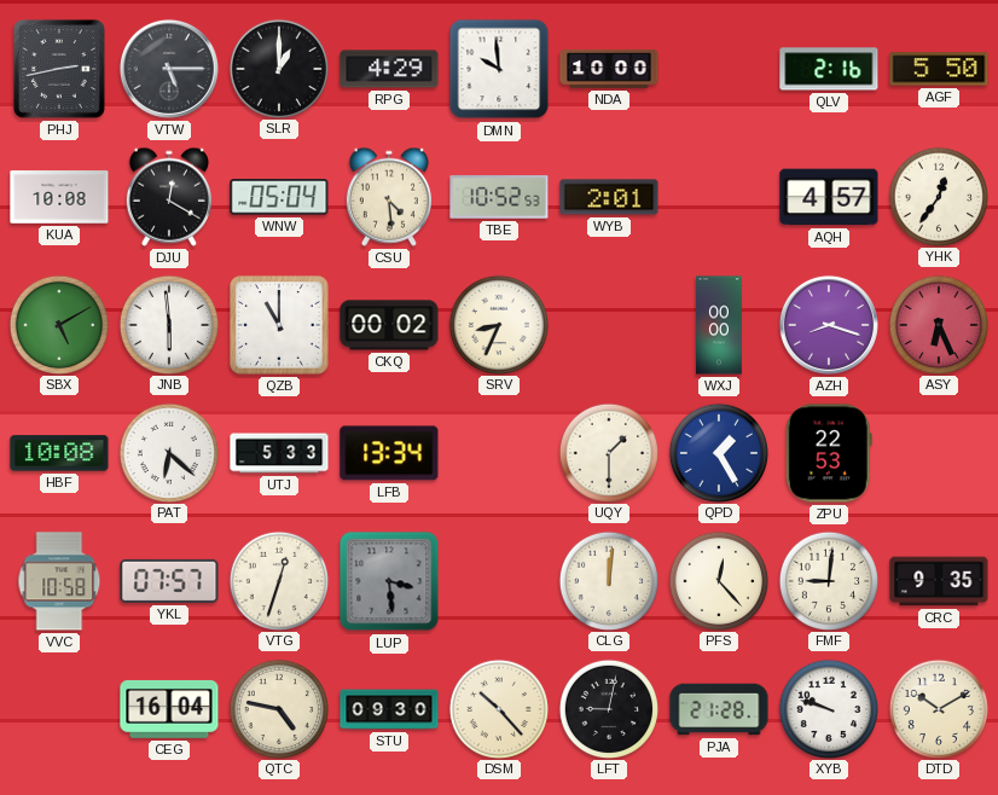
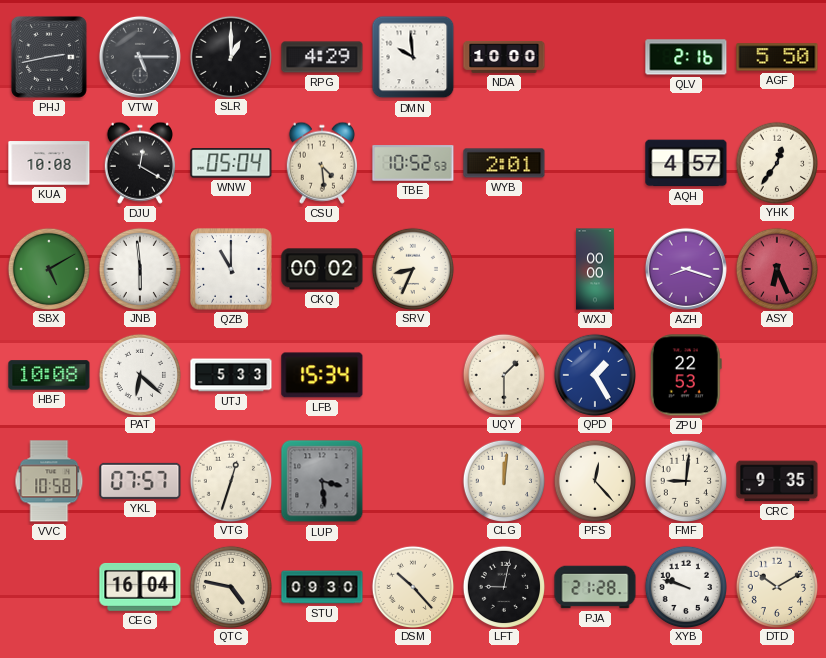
LFB: 13:34 -> 15:34 (322, 375)
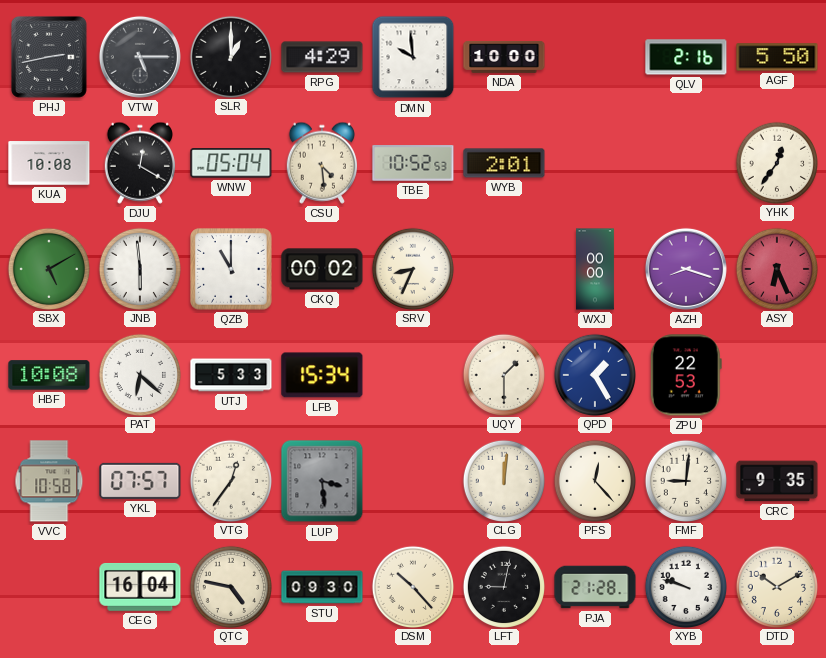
AQH: 4:57 -> none (686, 163)
VTG: 12:33 -> 12:36 (230, 480)
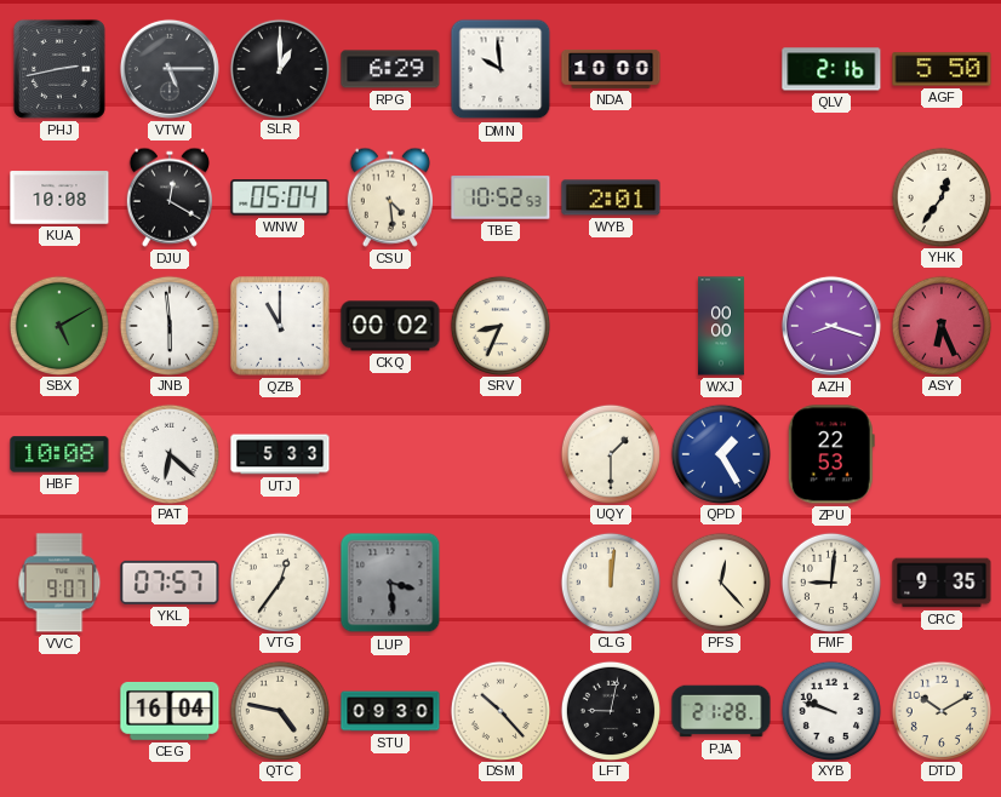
RPG: 4:29 -> 6:29 (390, 69)
LFB: 15:34 -> none (322, 375)
VVC: 10:58 -> 9:07 (59, 583)
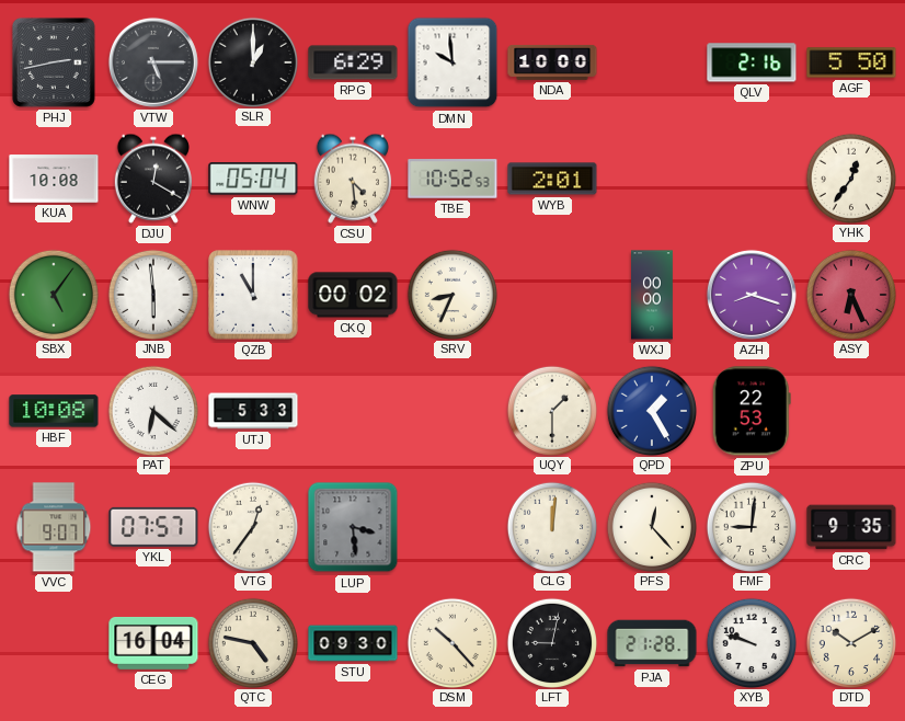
SBX: 5:10 -> 5:06 (53, 294)
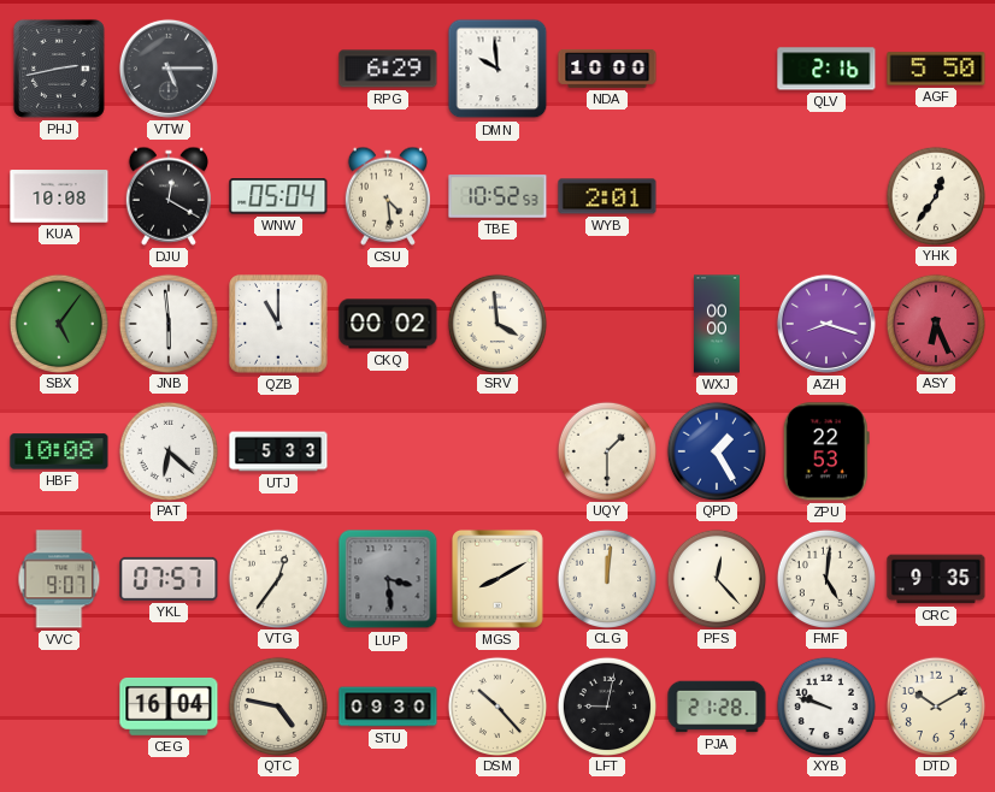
SLR: 1:00 -> none (252, 61)
SRV: 8:34 -> 3:59 (496, 323)
MGS: none -> 8:10 (497, 579)
FMF: 9:01 -> 5:01 (825, 578)
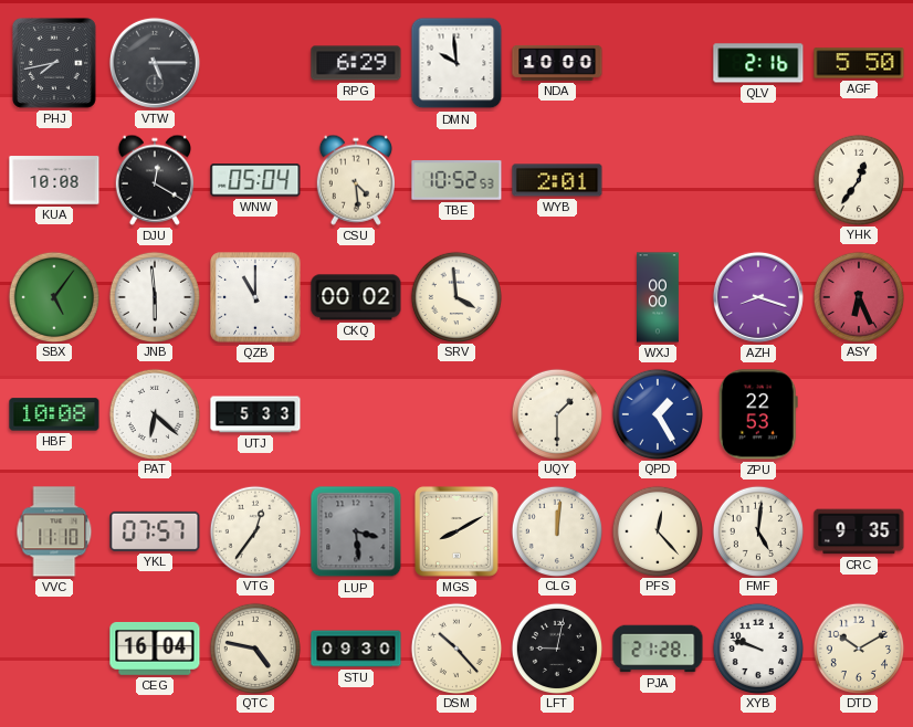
PHJ: 2:43 -> 7:43 (54, 63)
VVC: 9:07 -> 11:10 (54, 531)
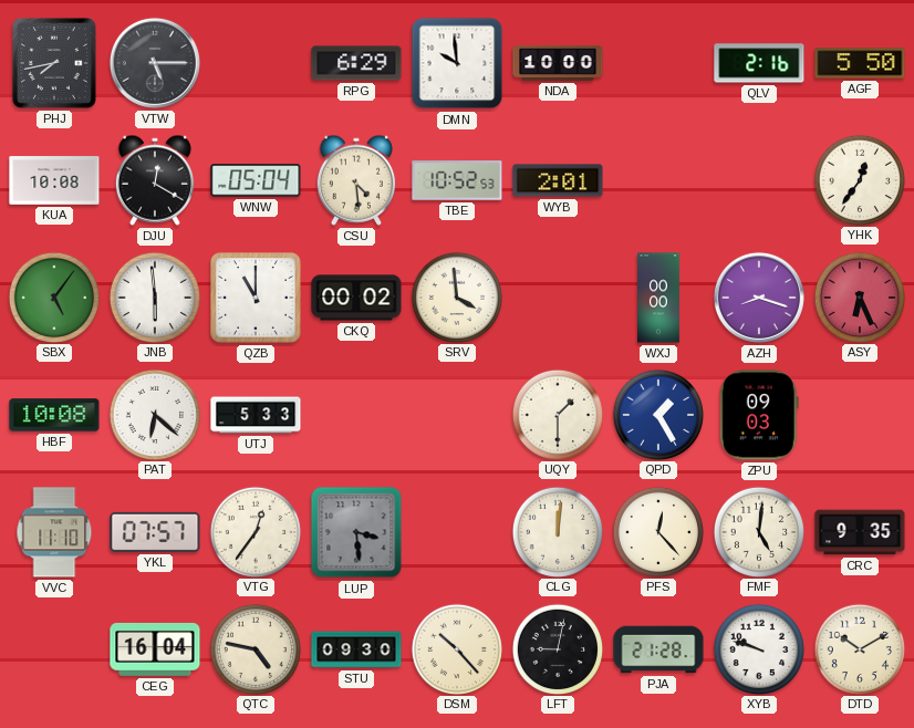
ZPU: 22:53 -> 09:03 (759, 415)
MGS: 8:10 -> none (457, 531)
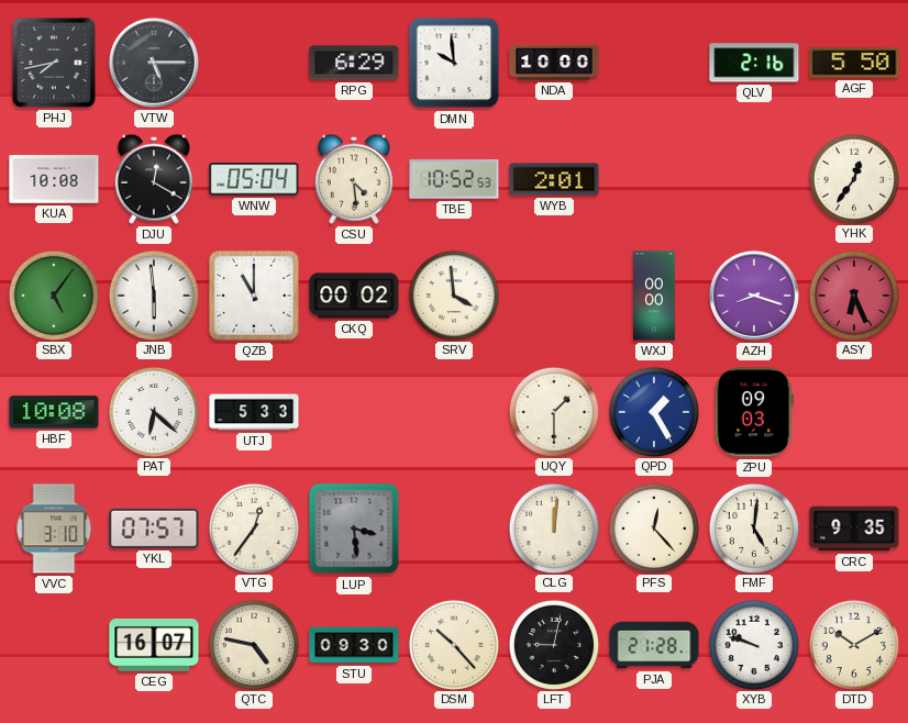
VVC: 11:10 -> 3:10 (54, 529)
CEG: 16:04 -> 16:07 (154, 645)
